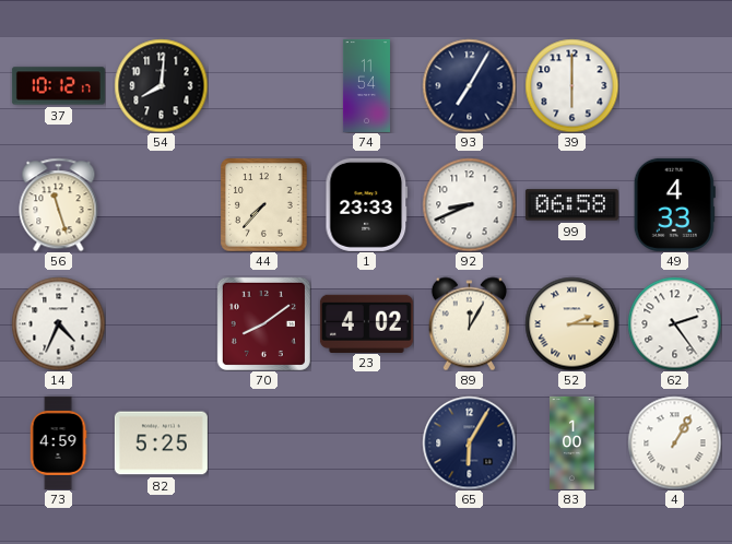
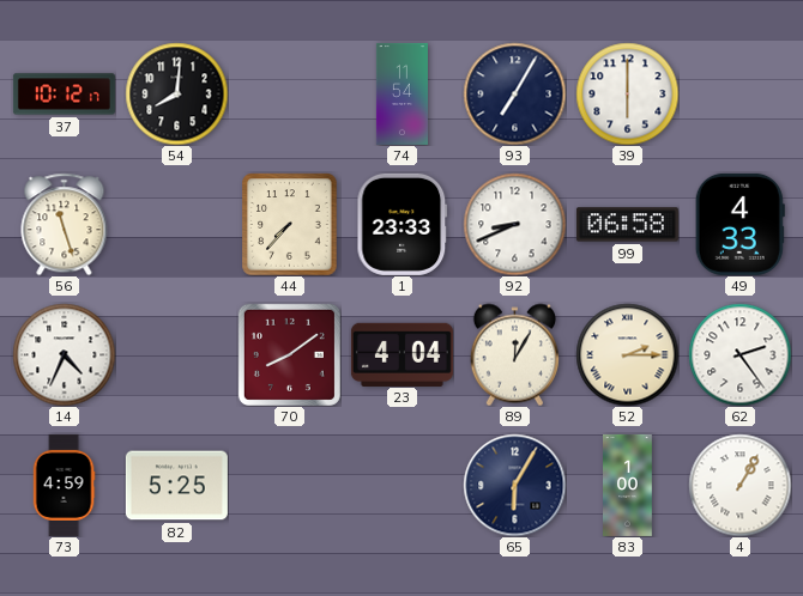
23: 4:02 -> 4:04 (402, 354)
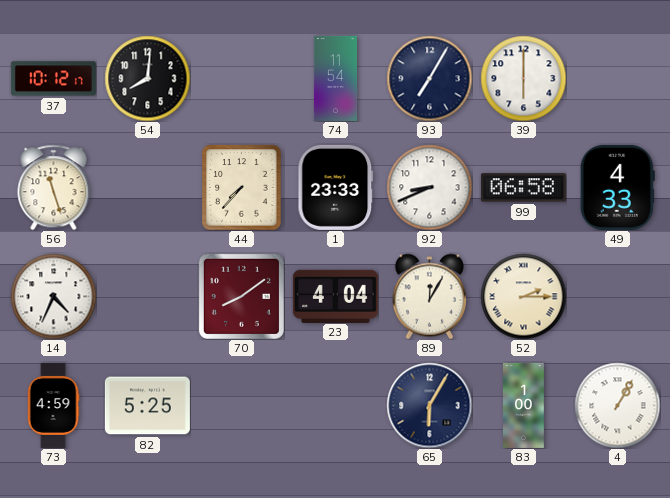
62: 2:24 -> none (739, 354)
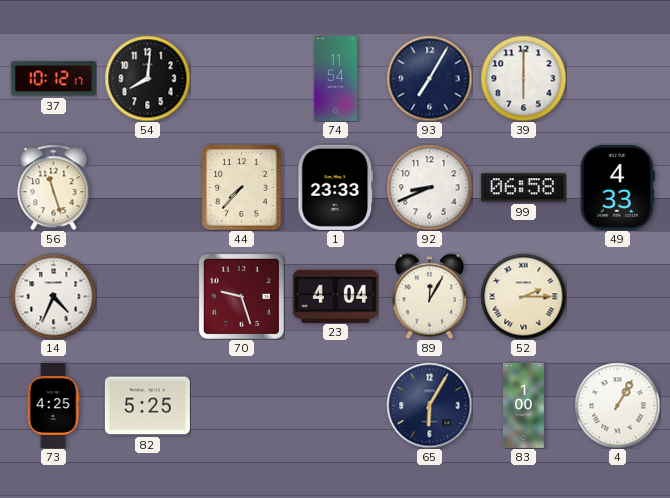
70: 8:09 -> 9:27 (241, 296)
73: 4:59 -> 4:25 (53, 405)
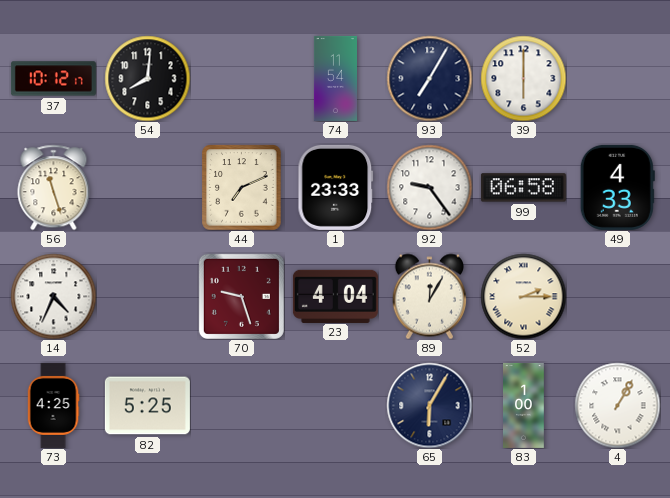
44: 7:37 -> 7:11 (242, 187)
92: 8:41 -> 9:24 (429, 187)
